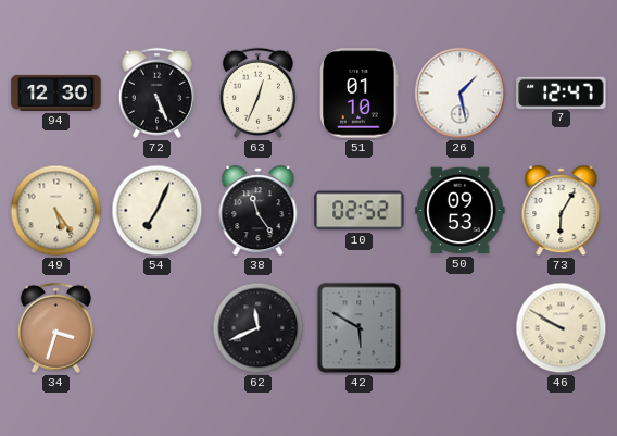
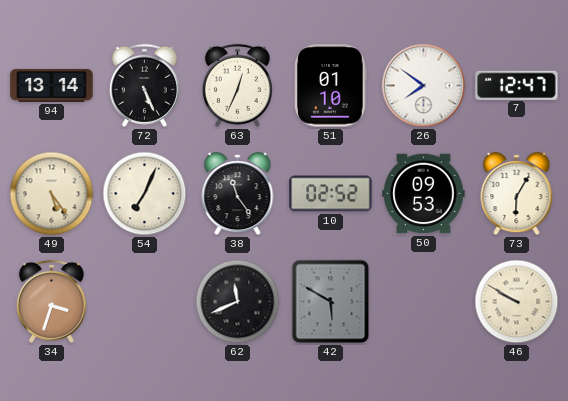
94: 12:30 -> 13:14 (52, 85)
26: 1:28 -> 7:51 (424, 86)
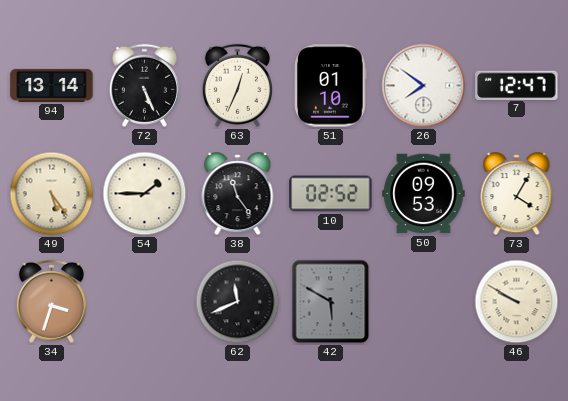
54: 7:04 -> 1:45 (145, 194)
73: 6:05 -> 4:05 (517, 194)
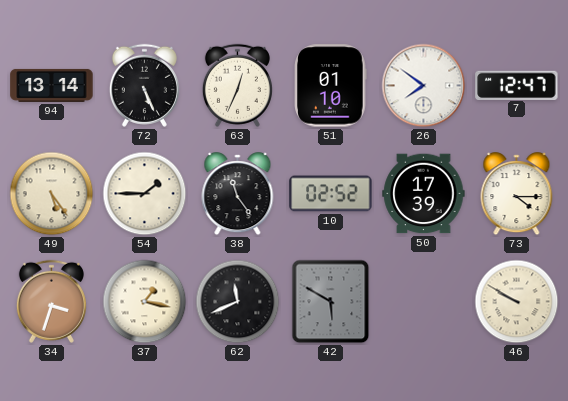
50: 09:53 -> 17:39 (424, 194)
73: 4:05 -> 4:15 (517, 194)
37: none -> 1:17 (145, 302)
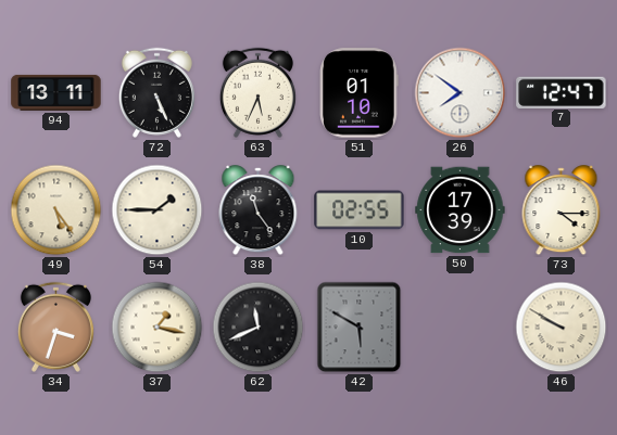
94: 13:14 -> 13:11 (56, 92)
63: 12:34 -> 5:34 (257, 92)
10: 02:52 -> 02:55 (360, 210)
